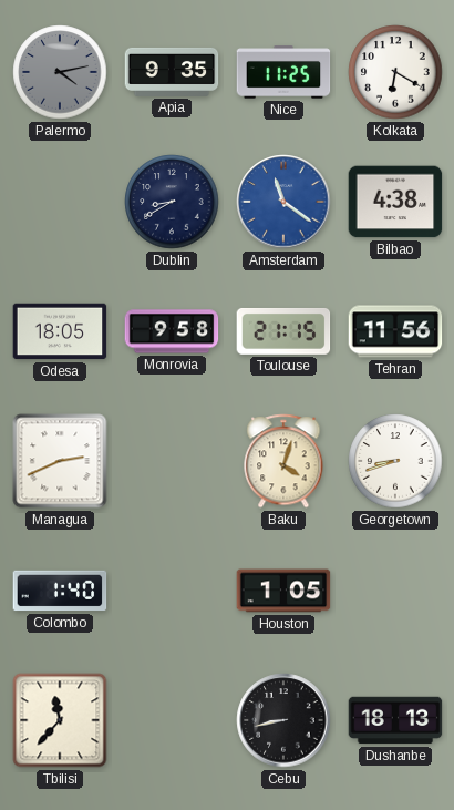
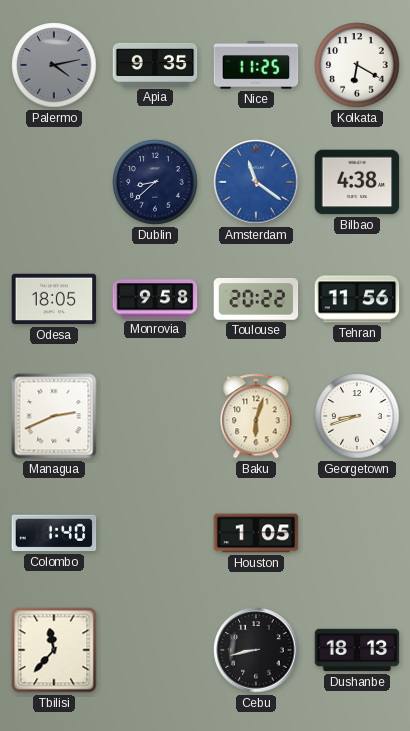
Dublin: 8:40 -> 8:38 (155, 182)
Toulouse: 21:15 -> 20:22 (256, 299)
Baku: 4:03 -> 6:03 (256, 416)
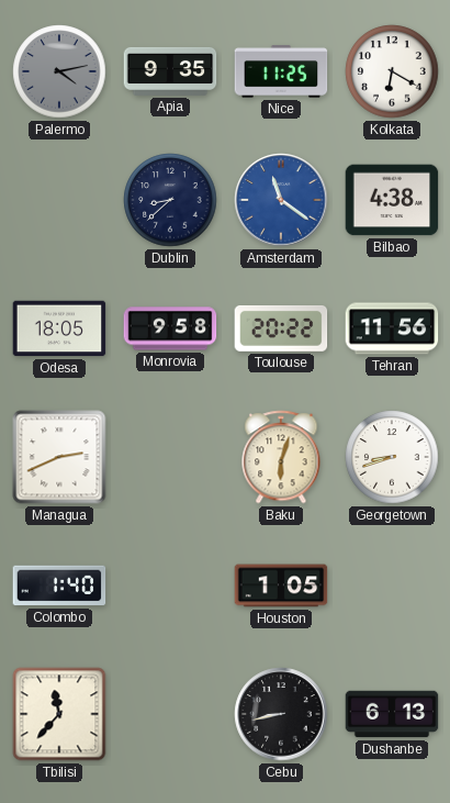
Dushanbe: 18:13 -> 6:13 (392, 714)
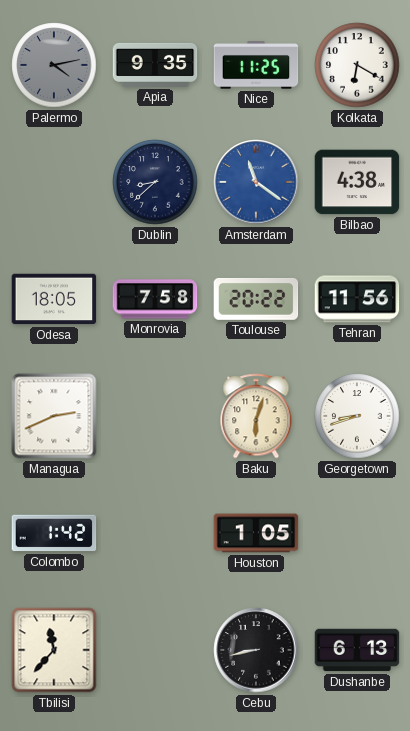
Monrovia: 9:58 -> 7:58 (155, 299)
Colombo: 1:40 -> 1:42 (54, 533)
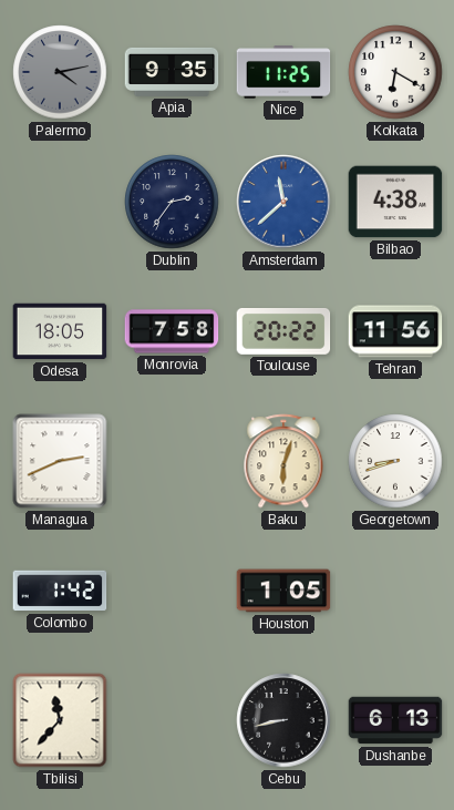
Dublin: 8:38 -> 2:36 (172, 202)
Amsterdam: 11:21 -> 11:38 (283, 202)
